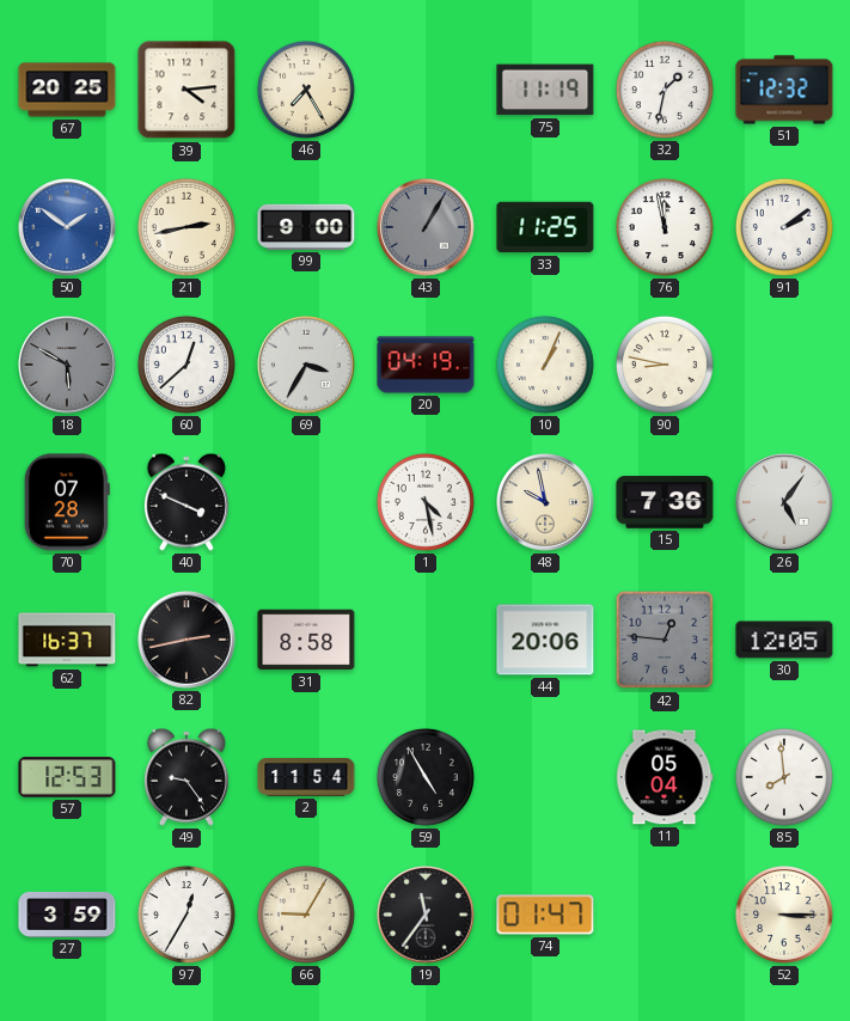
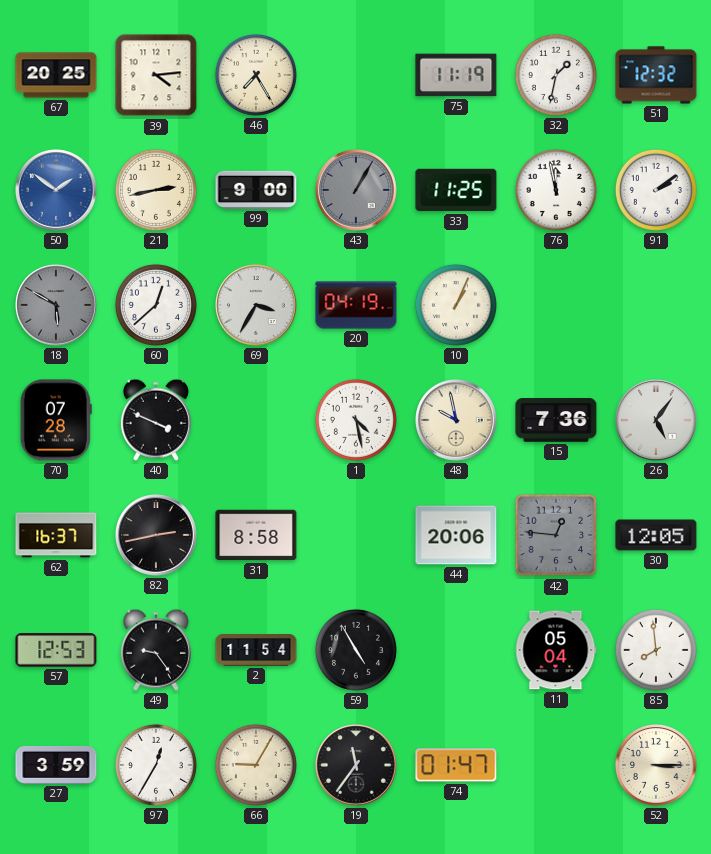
90: 8:47 -> none (665, 365)
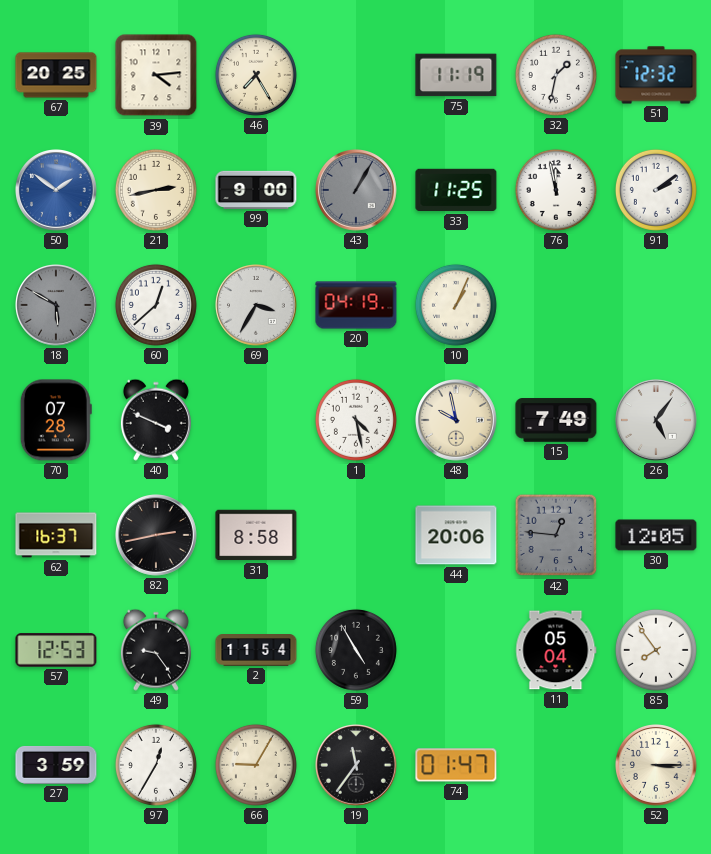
15: 7:36 -> 7:49 (556, 420)
85: 7:59 -> 7:54 (656, 650)
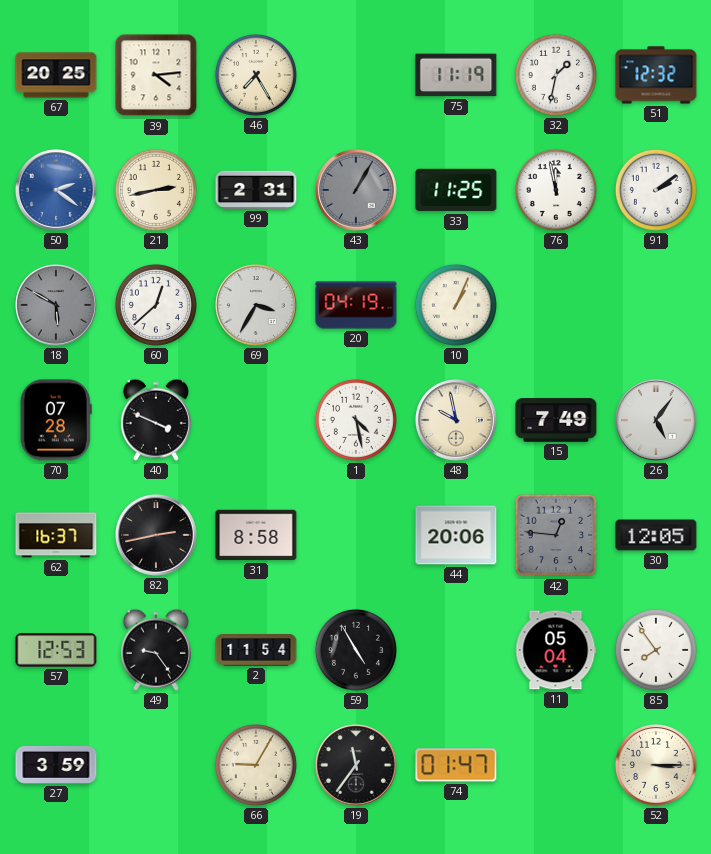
50: 1:51 -> 2:21 (57, 191)
99: 9:00 -> 2:31 (256, 190)
97: 12:35 -> none (156, 765)
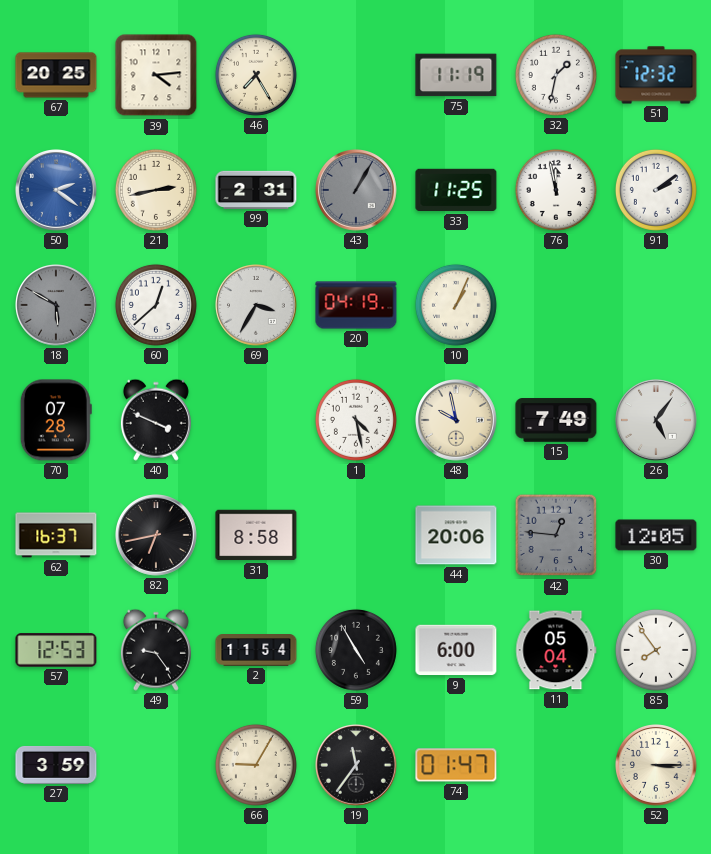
82: 2:43 -> 6:43 (157, 536)
9: none -> 6:00 (456, 650)
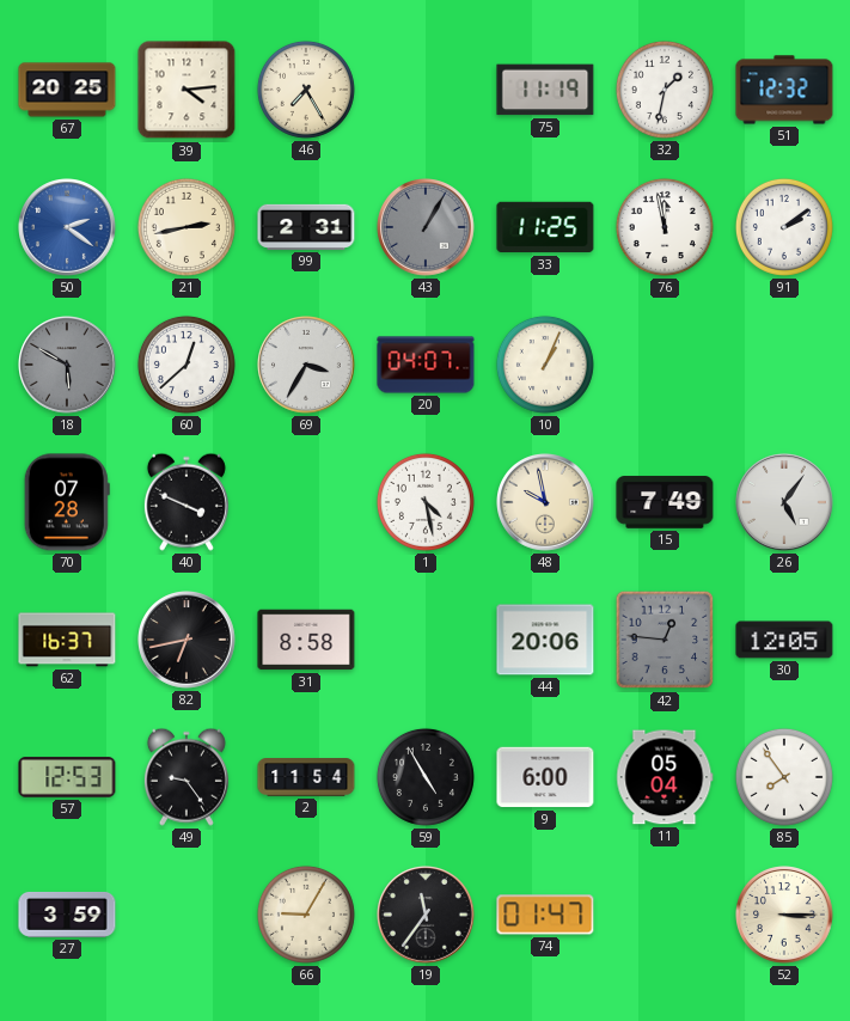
20: 04:19 -> 04:07 (426, 365)
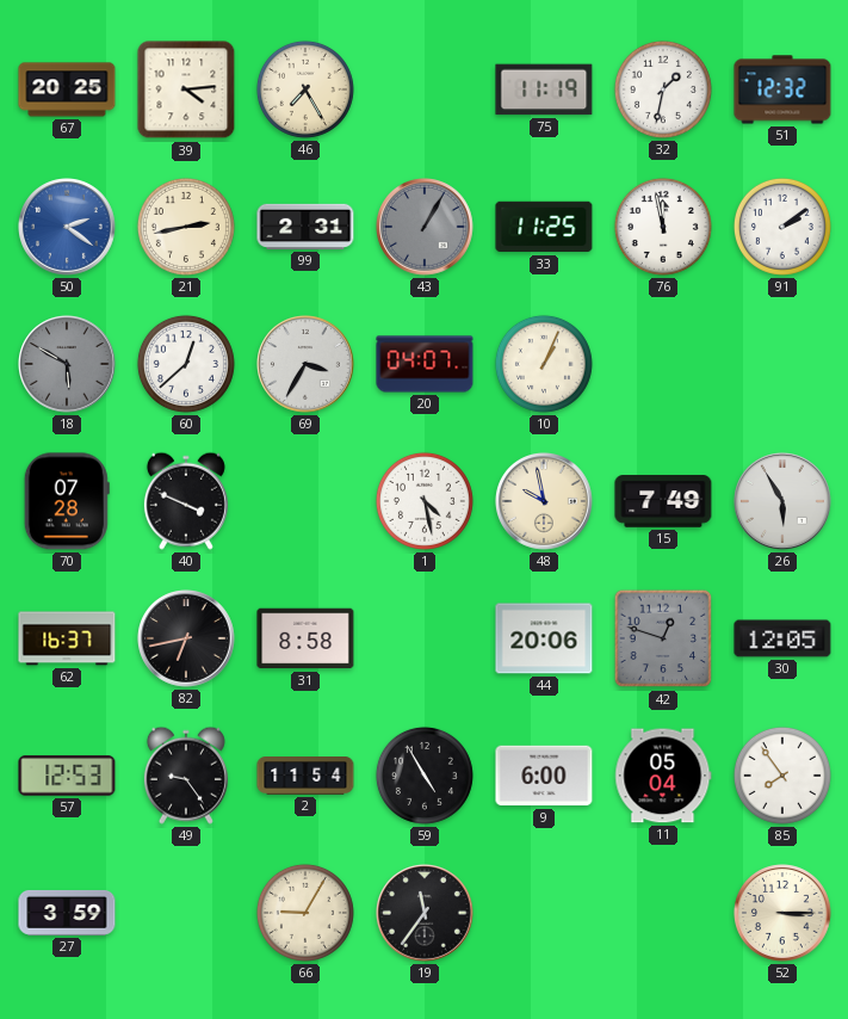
26: 5:06 -> 5:55 (784, 502)
42: 12:46 -> 12:48 (663, 638)
74: 01:47 -> none (545, 915)
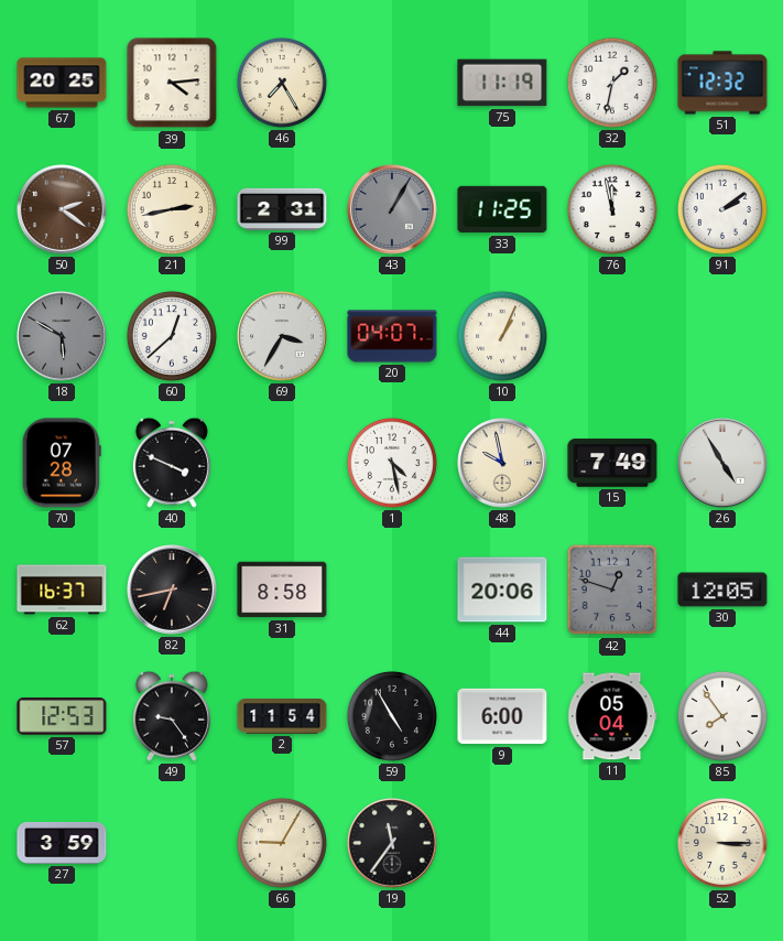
50 dial: blue -> brown (63, 210)
26: 5:55 -> 4:55 (724, 464)
